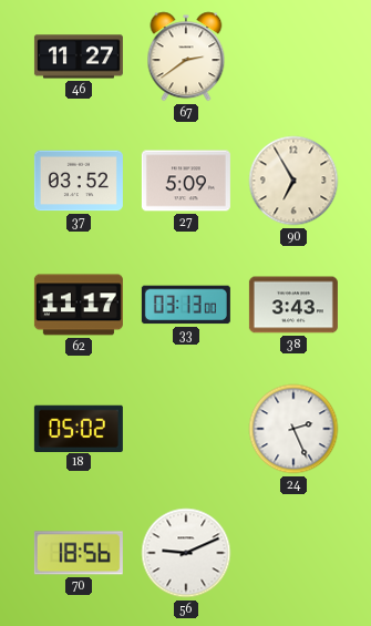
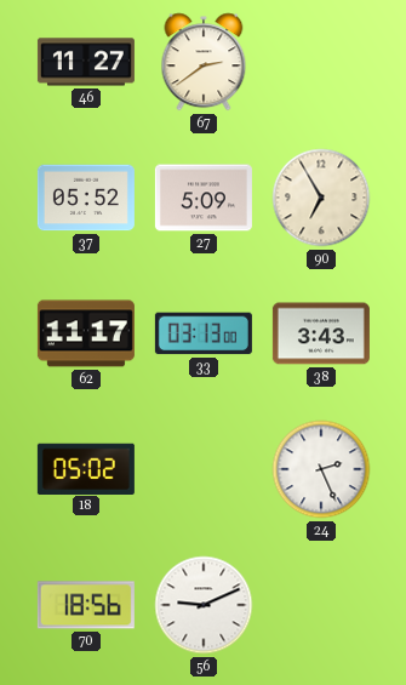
37: 03:52 -> 05:52 (86, 198)
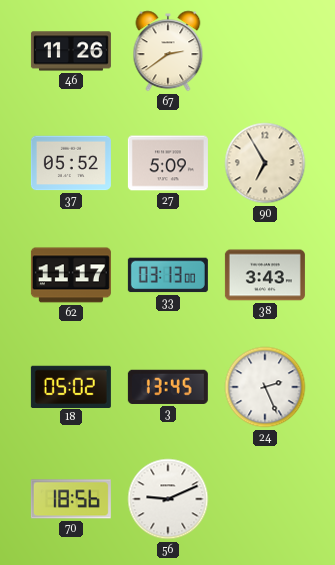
46: 11:27 -> 11:26 (71, 51)
3: none -> 13:45 (168, 387)
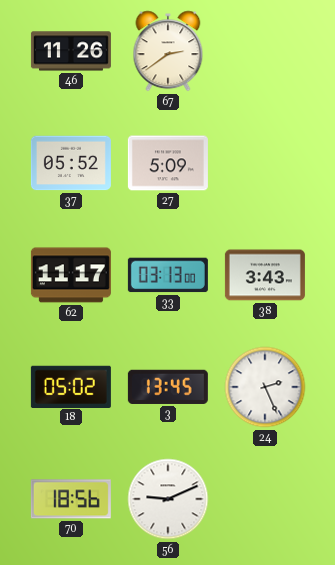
90: 6:55 -> none (265, 163)
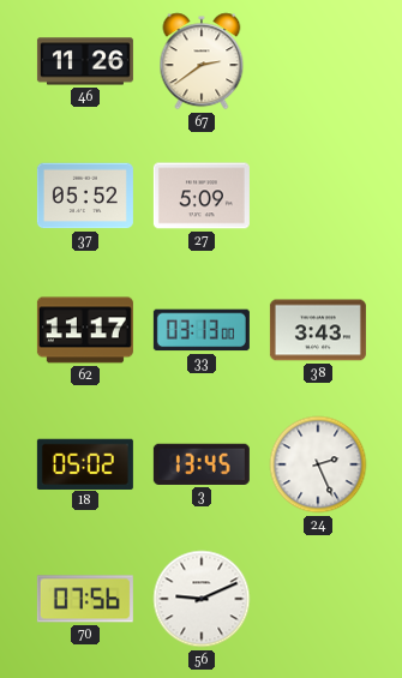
70: 18:56 -> 07:56 (85, 599)
